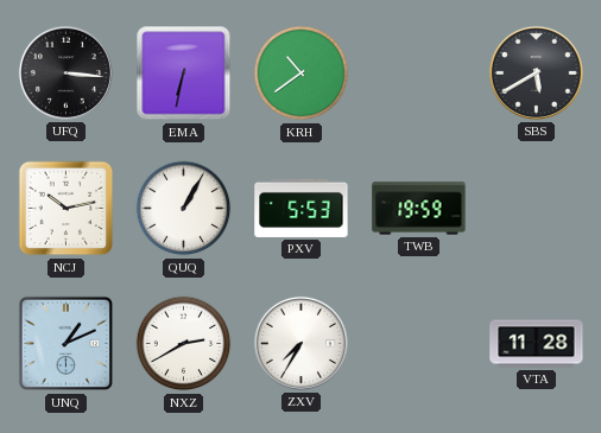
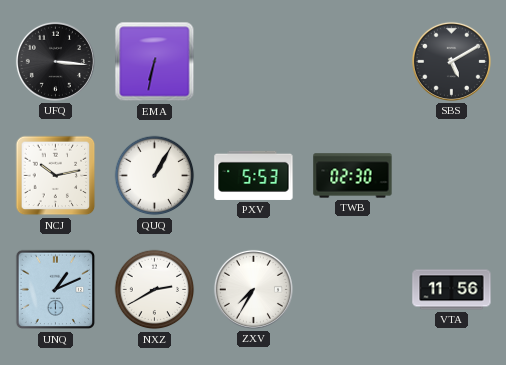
KRH: 10:39 -> none (302, 74)
SBS: 5:40 -> 5:10 (451, 61)
TWB: 19:59 -> 02:30 (353, 176)
VTA: 11:28 -> 11:56 (452, 290)
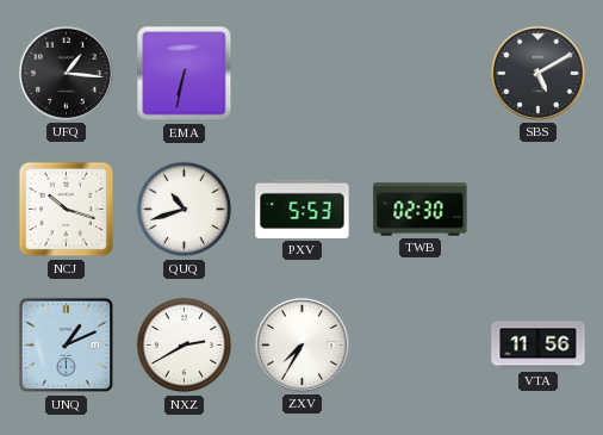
UFQ: 3:16 -> 1:16 (66, 73)
NCJ: 10:13 -> 10:18 (67, 210)
QUQ: 1:05 -> 10:42 (185, 210)
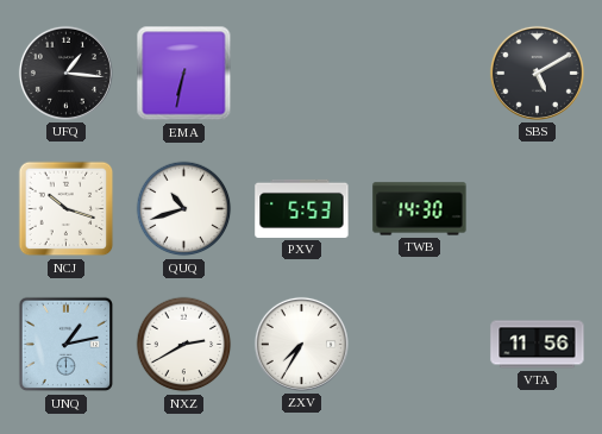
TWB: 02:30 -> 14:30 (420, 209)
UNQ: 1:11 -> 1:13 (67, 345)
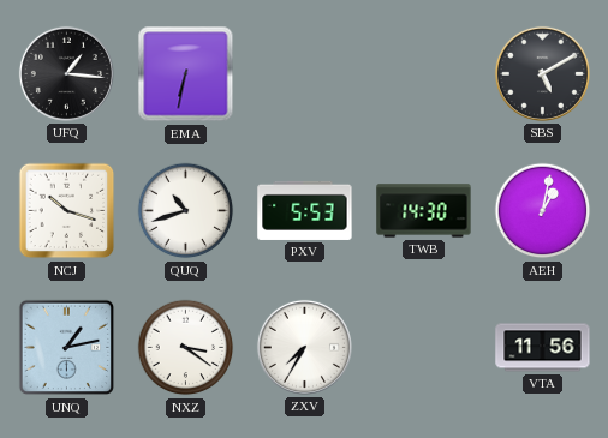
AEH: none -> 1:02 (543, 211)
NXZ: 2:40 -> 3:21 (186, 348)
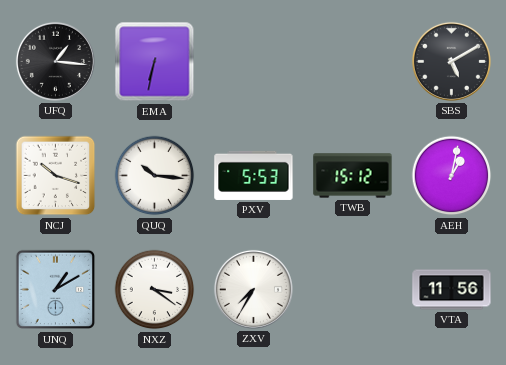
QUQ: 10:42 -> 10:16 (155, 176)
TWB: 14:30 -> 15:12 (353, 176)
UNQ: 1:13 -> 1:10 (56, 290)
